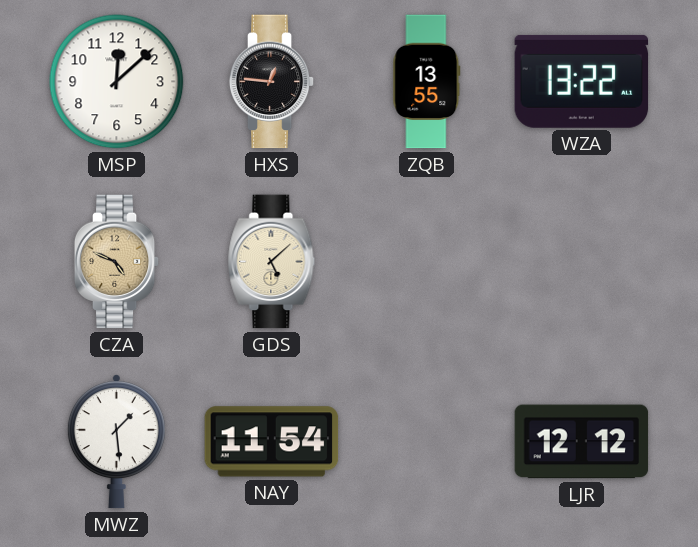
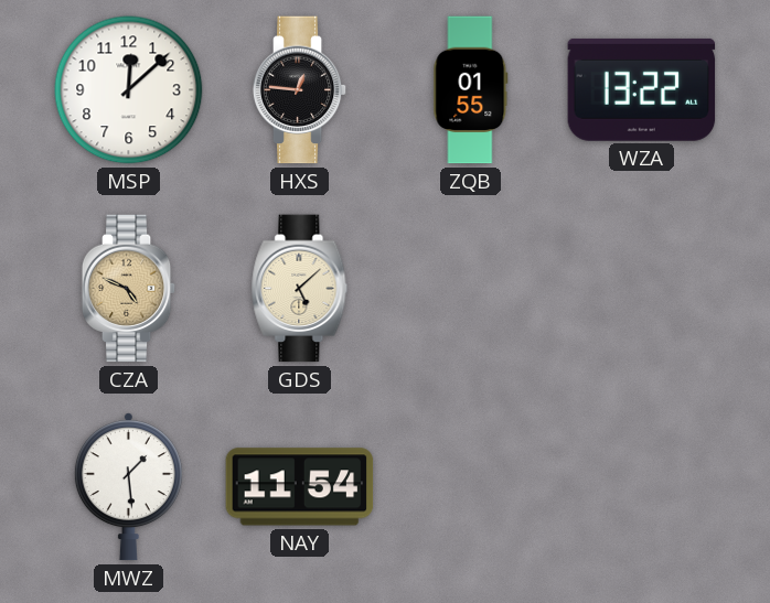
ZQB: 13:55 -> 01:55 (471, 90)
LJR: 12:12 -> none (582, 442)
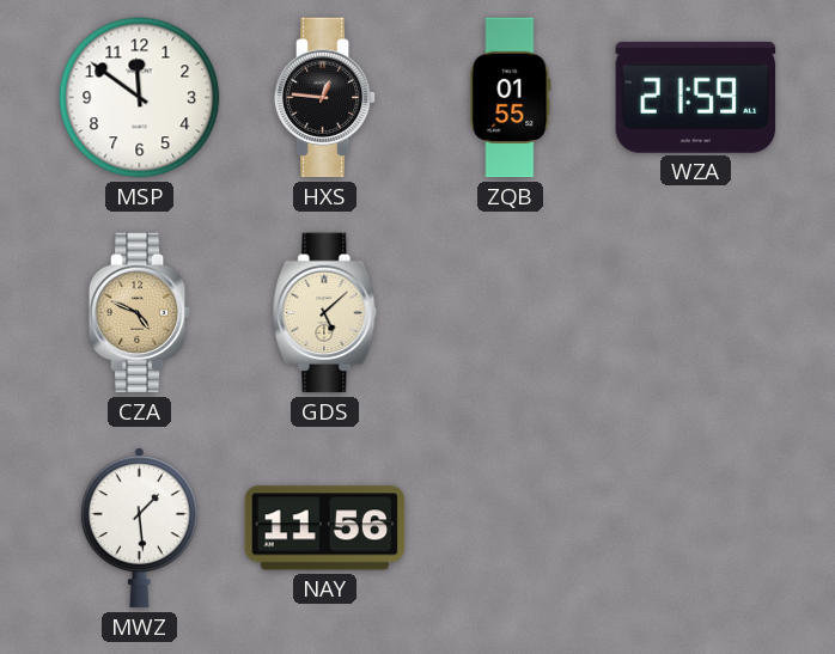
MSP: 12:08 -> 11:51 (140, 98)
WZA: 13:22 -> 21:59 (696, 97)
NAY: 11:54 -> 11:56 (325, 528)
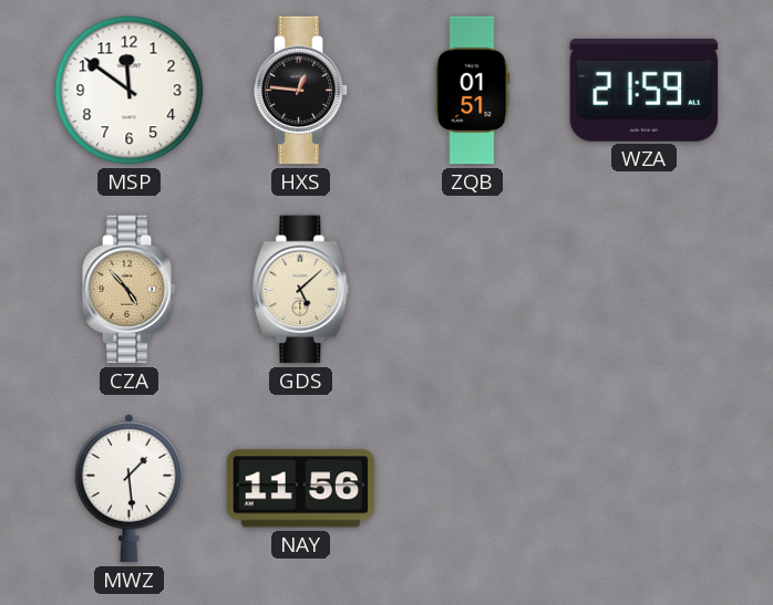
ZQB: 01:55 -> 01:51 (473, 91)
CZA: 4:49 -> 4:53 (130, 290)
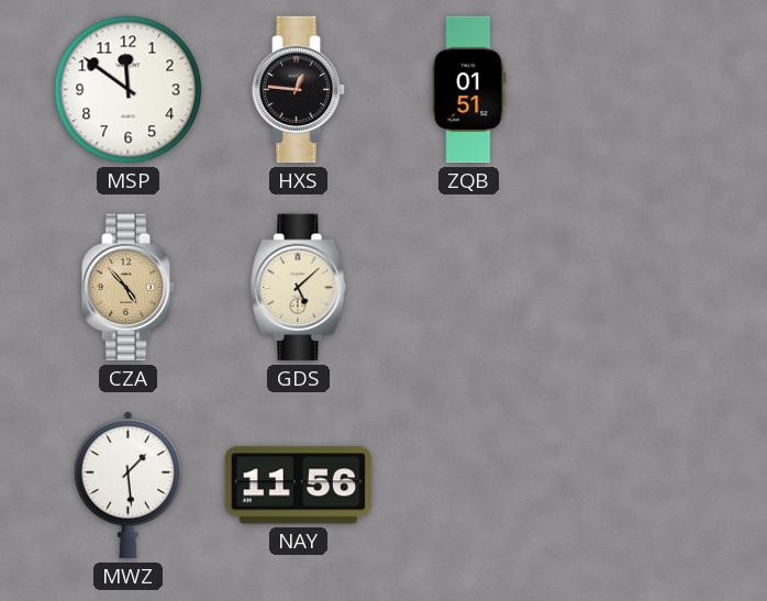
WZA: 21:59 -> none (645, 90)
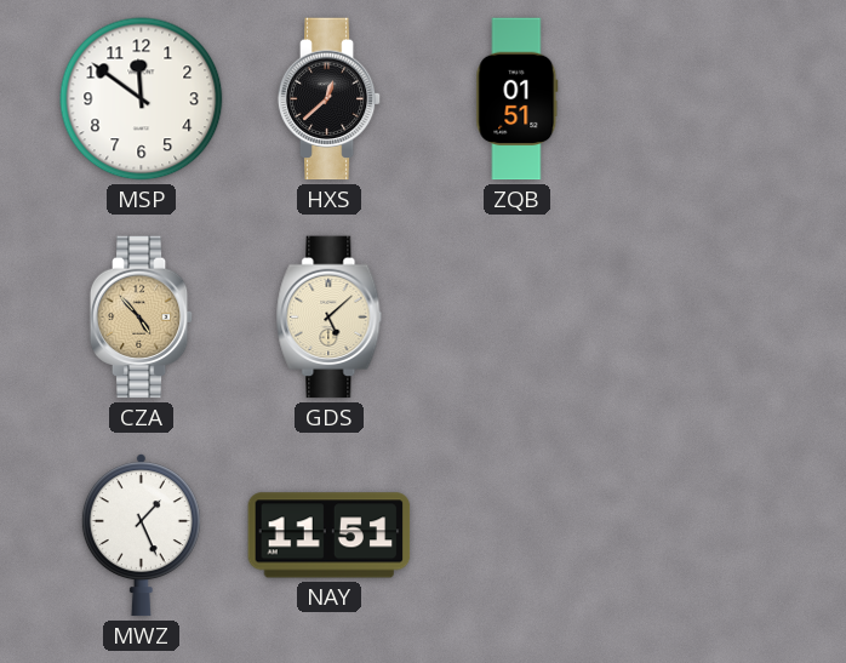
HXS: 12:46 -> 12:38 (330, 99)
MWZ: 1:29 -> 1:26 (141, 536)
NAY: 11:56 -> 11:51 (330, 536)
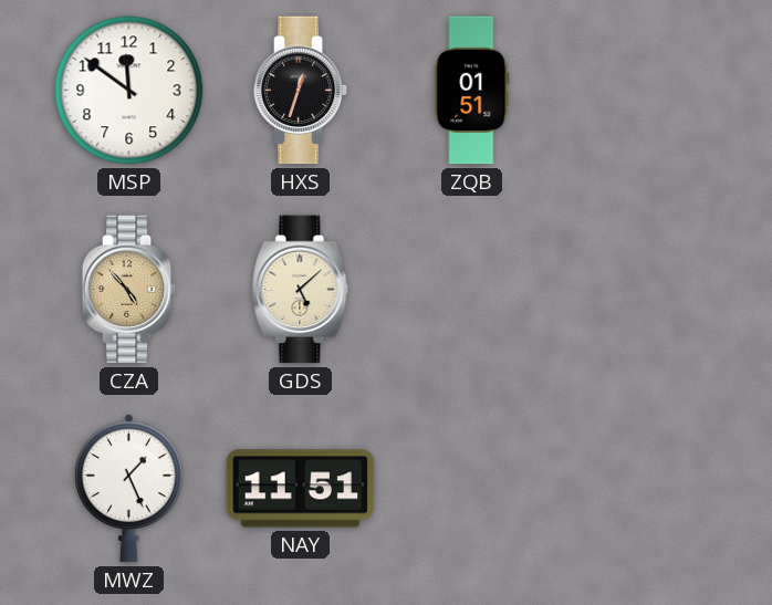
HXS: 12:38 -> 12:33 (301, 91)
